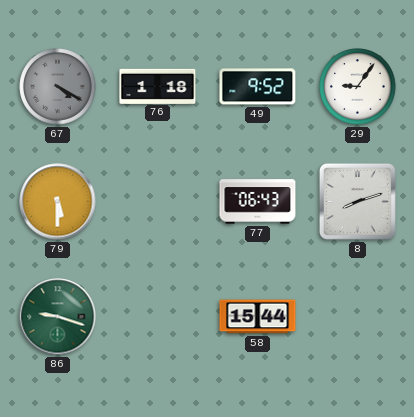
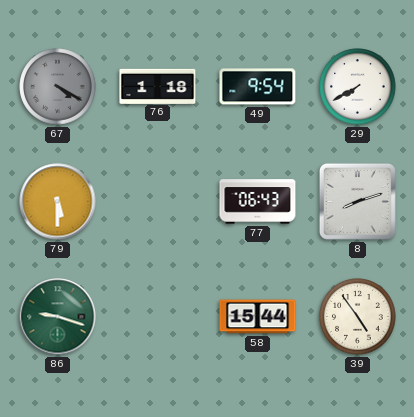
49: 9:52 -> 9:54 (258, 87)
29: 9:06 -> 7:40 (358, 87)
39: none -> 4:54 (358, 317)
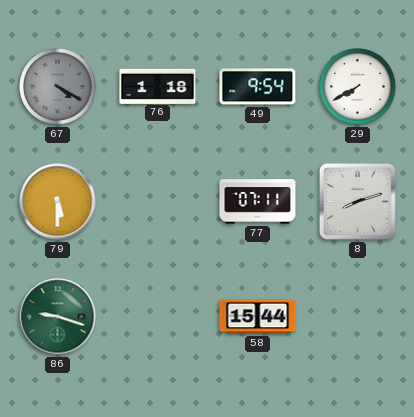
77: 06:43 -> 07:11 (258, 202)
39: 4:54 -> none (358, 317)
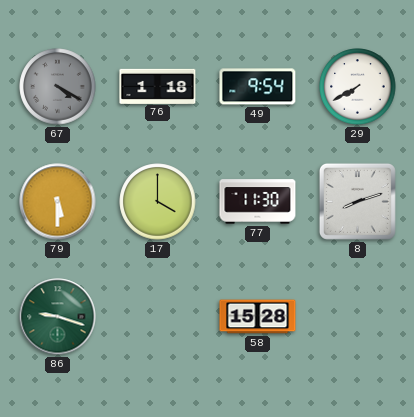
17: none -> 4:00 (158, 202)
77: 07:11 -> 11:30 (258, 202)
58: 15:44 -> 15:28 (258, 317)
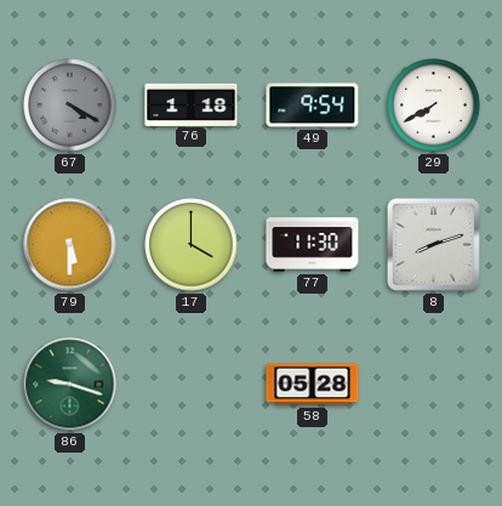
58: 15:28 -> 05:28 (313, 385)
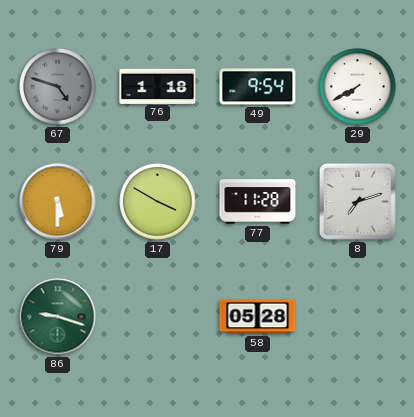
67: 4:20 -> 4:48 (58, 87)
17: 4:00 -> 3:50 (158, 202)
77: 11:30 -> 11:28 (258, 202)
8: 8:12 -> 7:12 (357, 201)
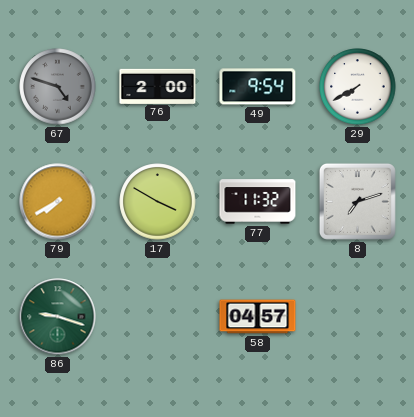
76: 1:18 -> 2:00 (158, 86)
79: 5:30 -> 7:40 (58, 202)
77: 11:28 -> 11:32 (258, 202)
58: 05:28 -> 04:57 (258, 317)
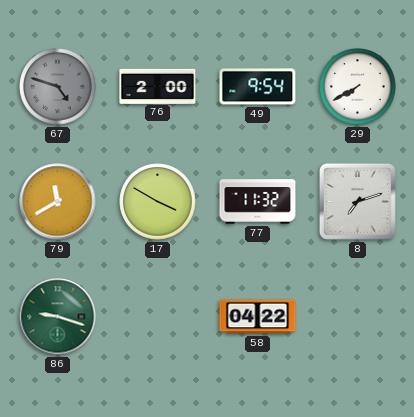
79: 7:40 -> 11:40 (58, 202)
58: 04:57 -> 04:22 (258, 317)
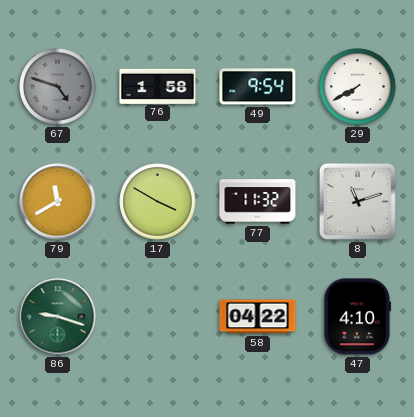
76: 2:00 -> 1:58 (158, 86)
8: 7:12 -> 11:12 (357, 201)
47: none -> 4:10 (357, 317)
